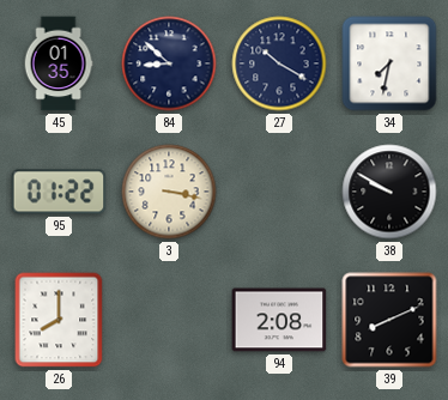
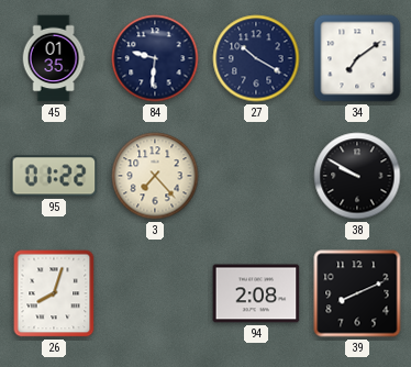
84: 8:52 -> 9:31 (155, 58)
34: 7:32 -> 7:09 (357, 58)
3: 3:17 -> 7:23 (155, 176)
26: 8:00 -> 8:03 (54, 293)
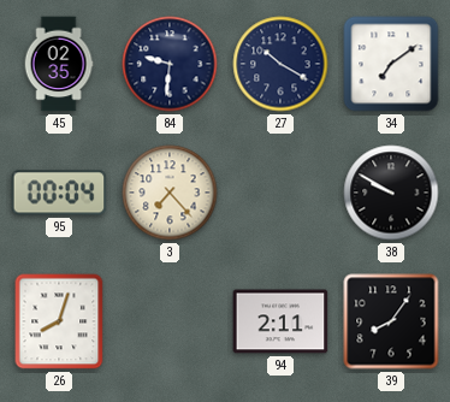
45: 01:35 -> 02:35 (59, 64)
95: 01:22 -> 00:04 (59, 193)
94: 2:08 -> 2:11 (280, 321)
39: 8:11 -> 8:06 (391, 321)
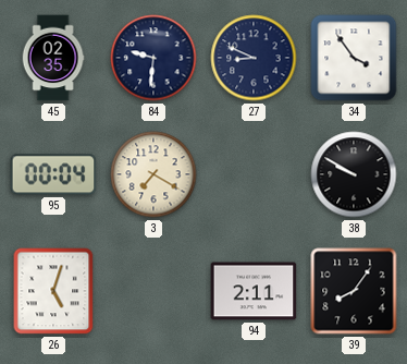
27: 10:20 -> 8:49 (254, 58)
34: 7:09 -> 3:54 (354, 58)
3: 7:23 -> 7:20 (153, 174)
26: 8:03 -> 5:03 (53, 291)
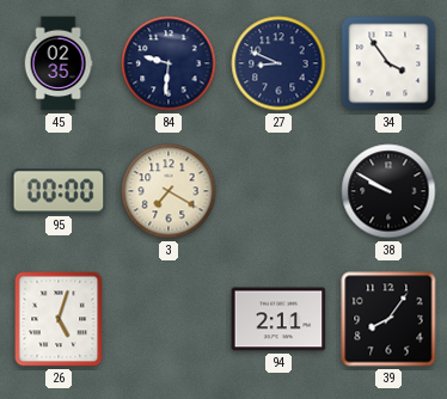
95: 00:04 -> 00:00 (59, 191)
